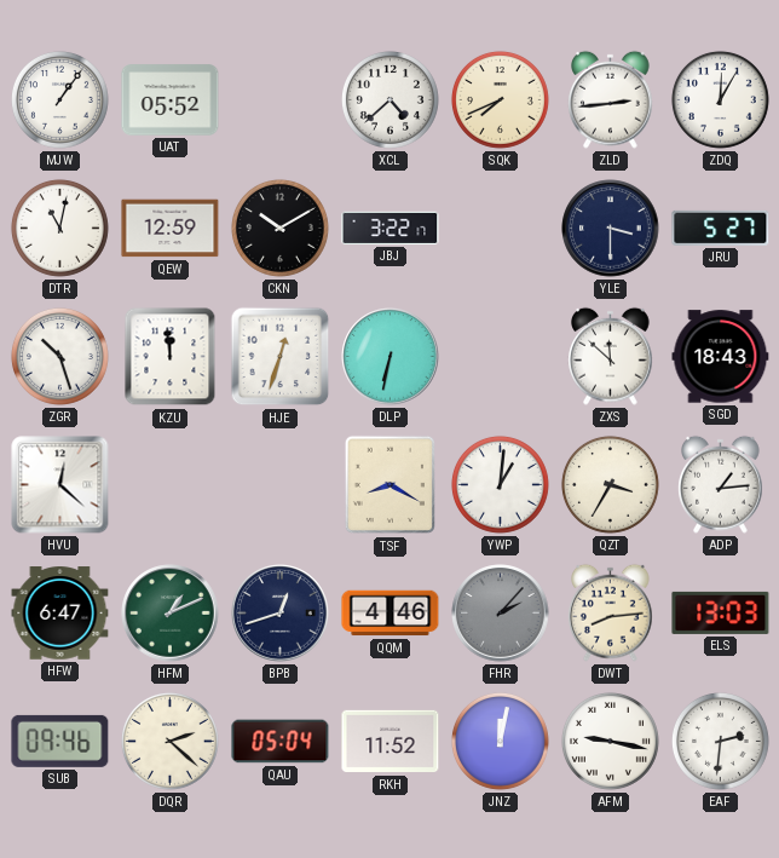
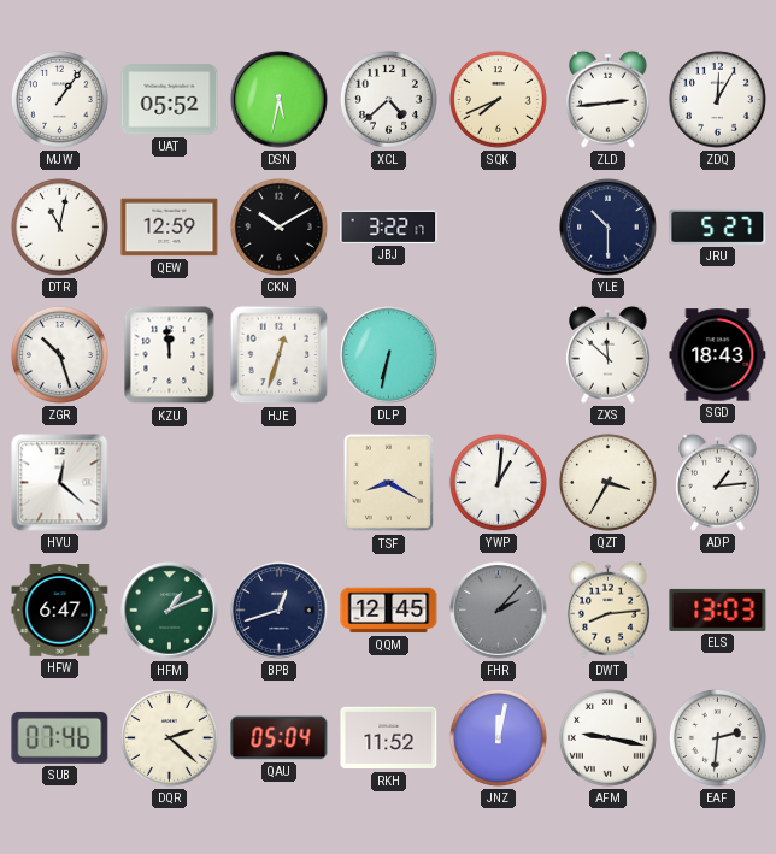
DSN: none -> 5:32 (280, 100)
YLE: 3:30 -> 10:30 (609, 228)
QQM: 4:46 -> 12:45 (389, 611)
SUB: 09:46 -> 07:46 (60, 737)
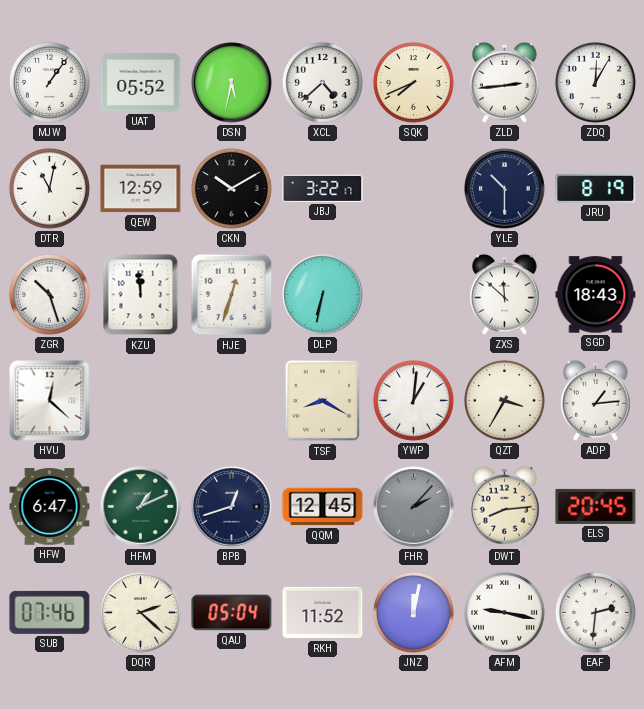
JRU: 5:27 -> 8:19 (596, 188)
ELS: 13:03 -> 20:45 (596, 506)
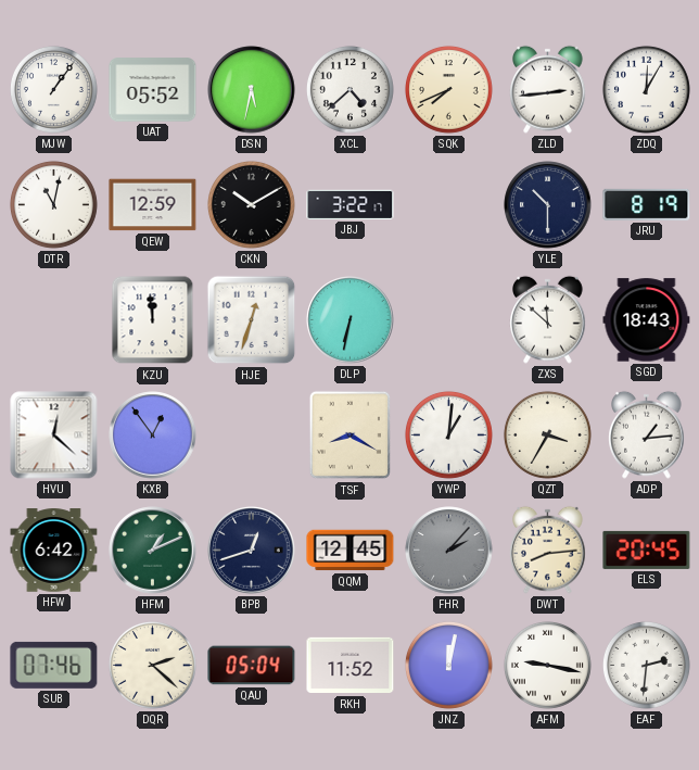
ZGR: 10:27 -> none (49, 294)
KXB: none -> 12:54 (153, 436)
HFW: 6:47 -> 6:42 (54, 551)
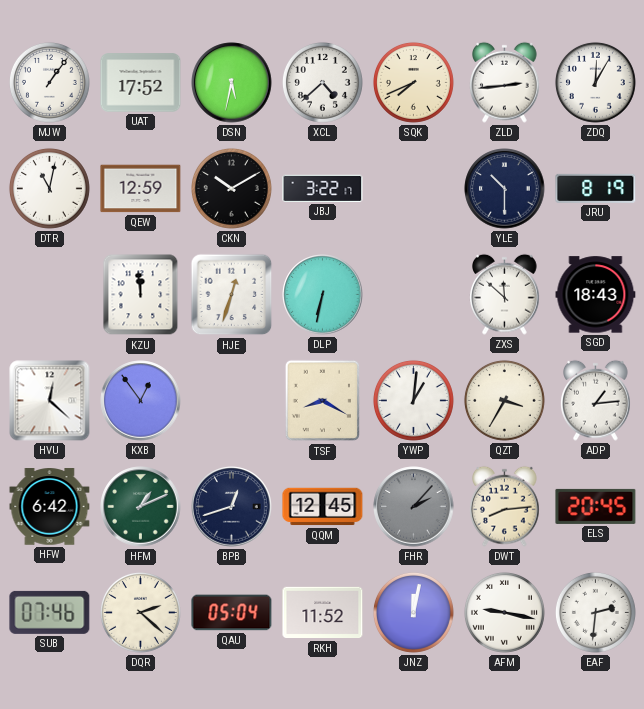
UAT: 05:52 -> 17:52 (141, 83)
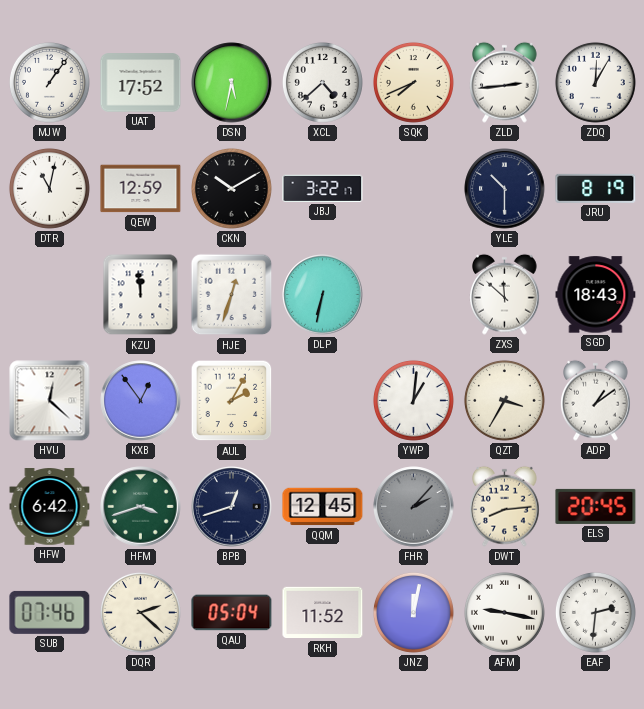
AUL: none -> 2:05 (232, 401)
TSF: 8:20 -> none (322, 401)
ADP: 1:14 -> 1:09 (596, 400)
HFM: 1:11 -> 3:42 (141, 507)
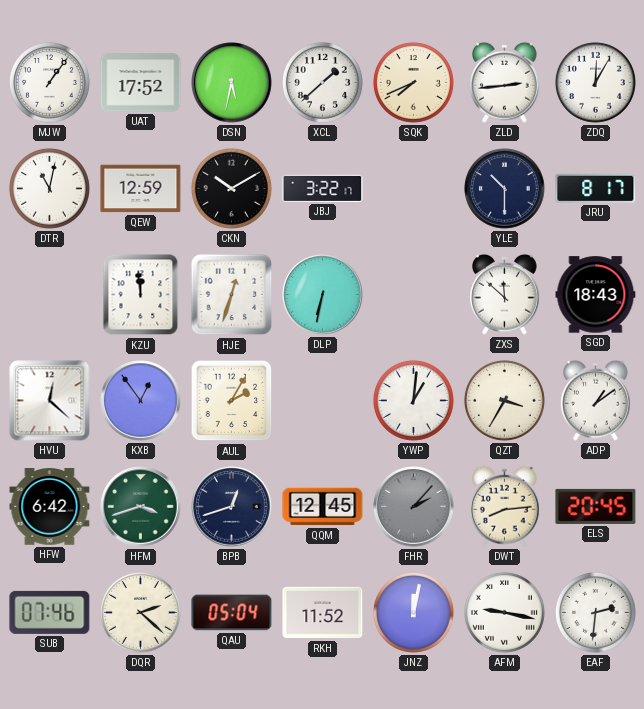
XCL: 4:38 -> 1:38 (322, 82)
JRU: 8:19 -> 8:17 (596, 188)
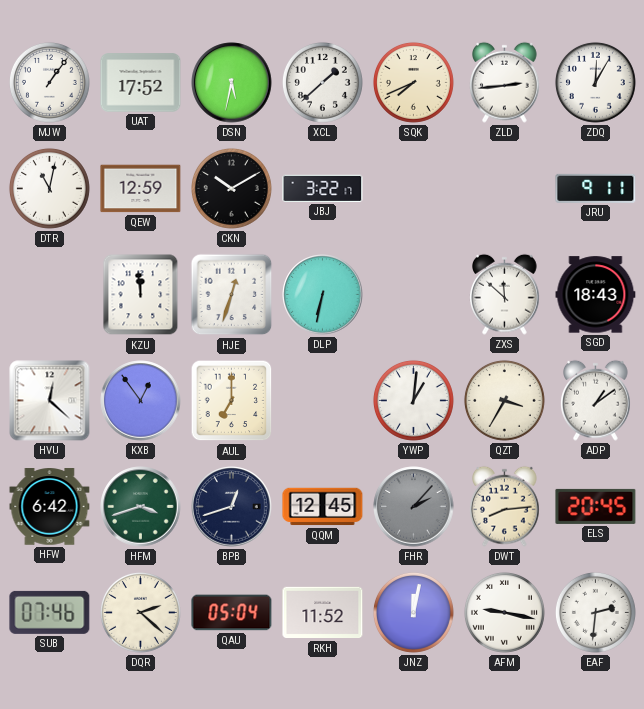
YLE: 10:30 -> none (505, 189)
JRU: 8:17 -> 9:11 (596, 188)
AUL: 2:05 -> 7:00 (232, 401)
